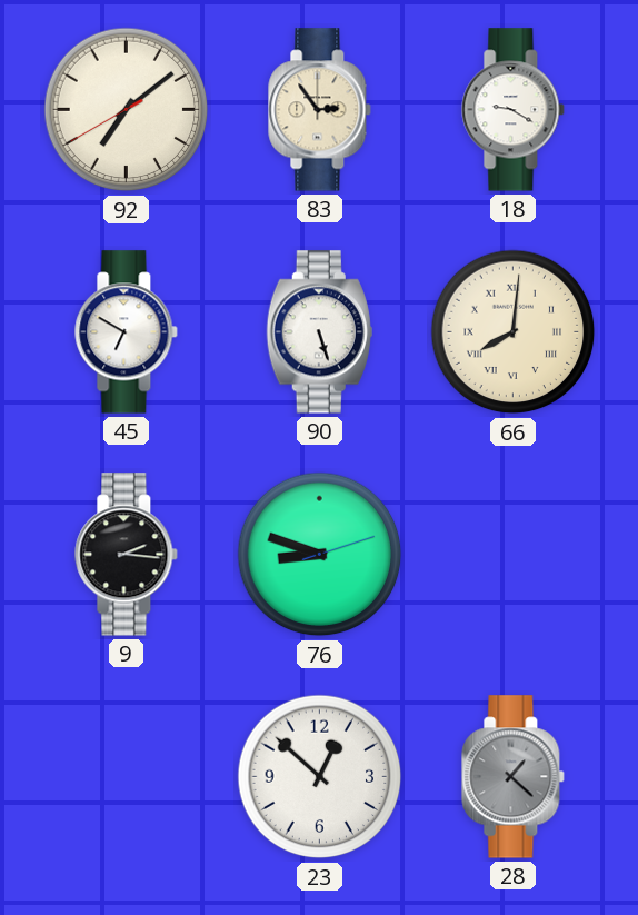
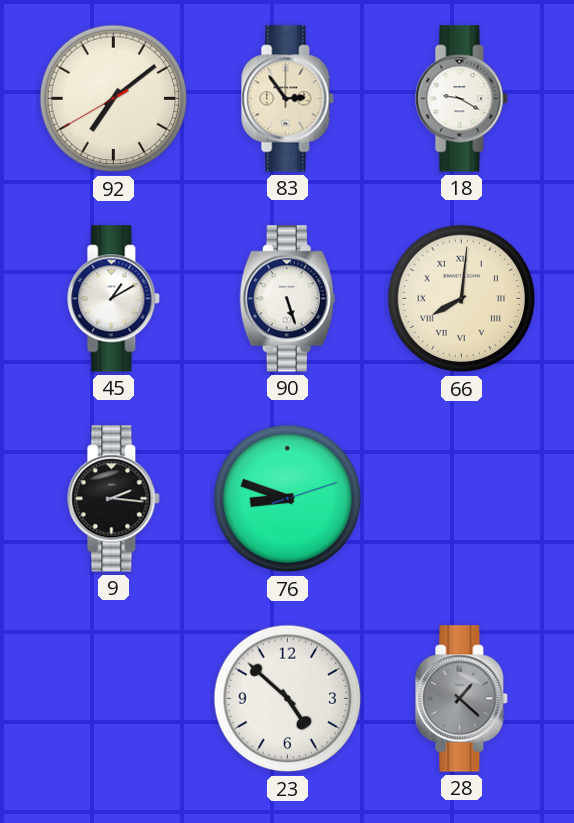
45: 6:50 -> 1:10 (114, 299)
23: 12:52 -> 4:52 (288, 699)
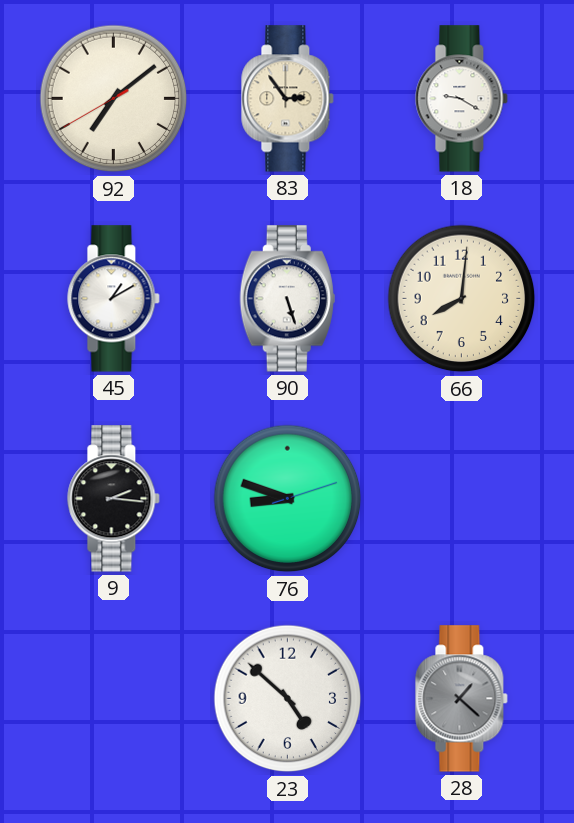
66 numerals: Roman -> Arabic (462, 299)
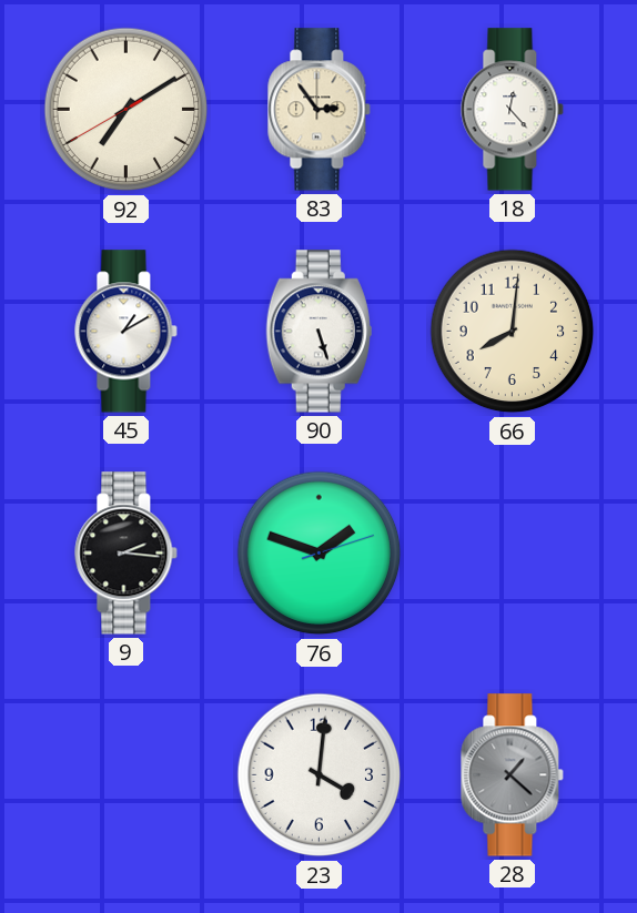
92: 7:08 -> 7:09 (127, 110)
18: 9:20 -> 12:23 (513, 110)
76: 8:48 -> 1:48 (320, 554)
23: 4:52 -> 4:01 (320, 775)
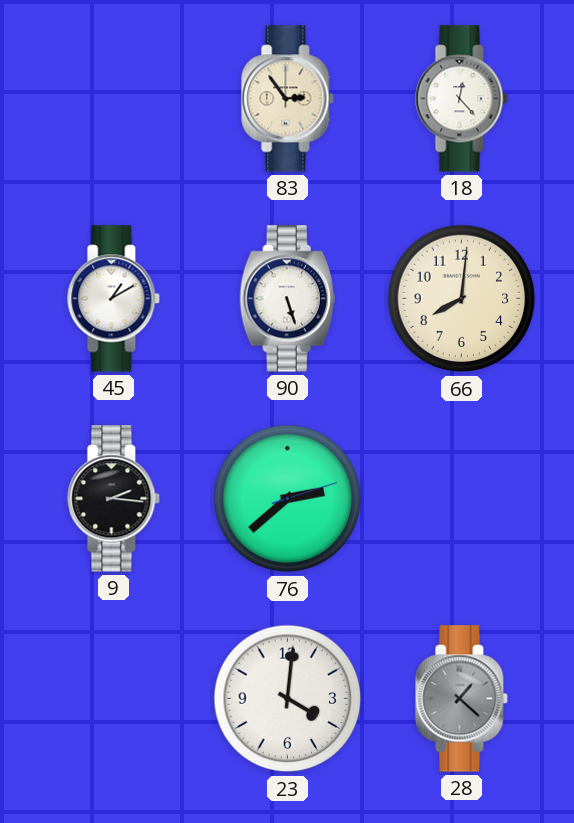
92: 7:09 -> none (127, 110)
76: 1:48 -> 2:38 (288, 499)
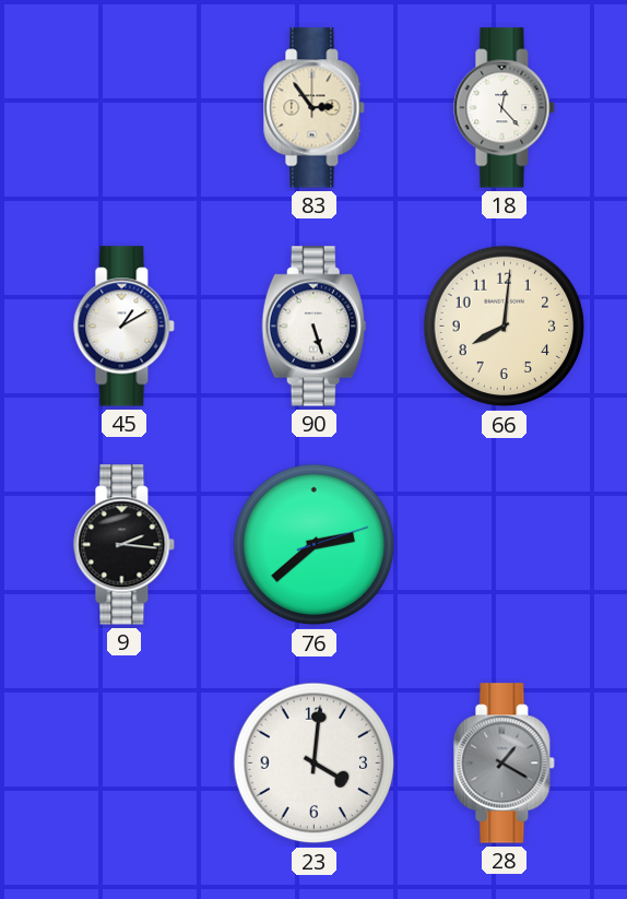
28: 1:22 -> 1:20 (505, 764)
